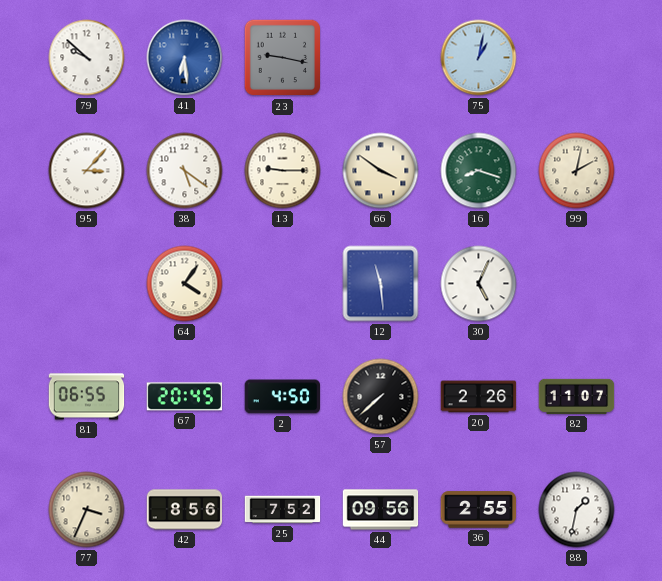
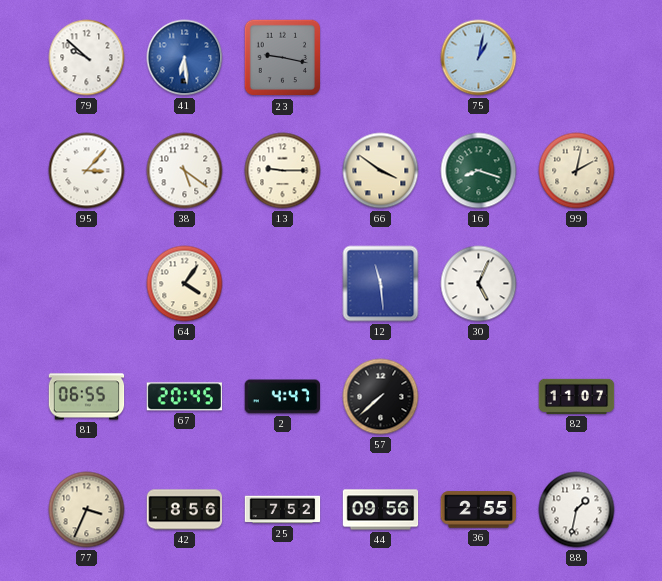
2: 4:50 -> 4:47 (283, 397)
20: 2:26 -> none (479, 397)
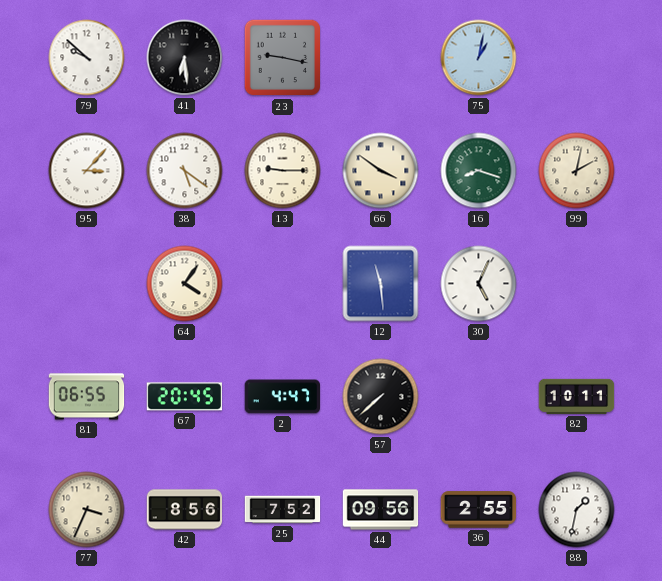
41 dial: blue -> black (185, 58)
82: 11:07 -> 10:11 (577, 396)
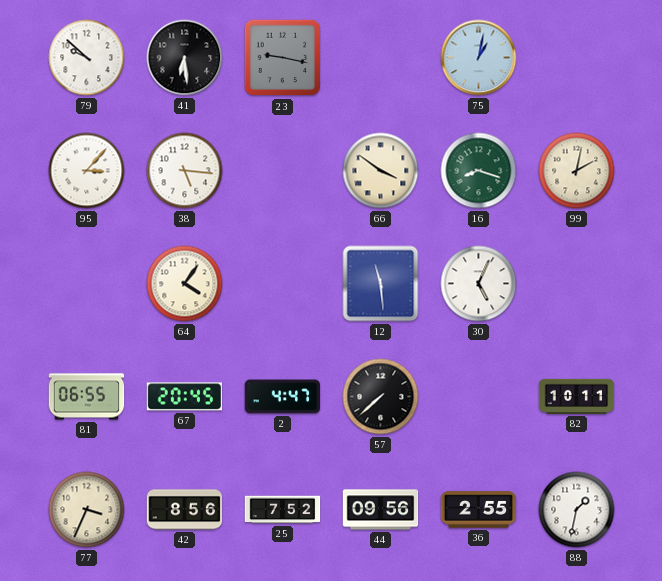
38: 5:21 -> 5:16 (185, 171)
13: 9:15 -> none (283, 171)
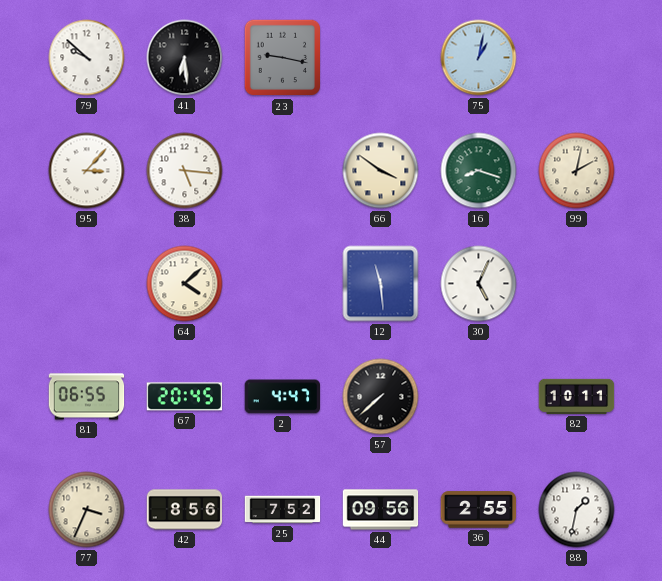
64: 4:06 -> 4:08 (185, 284)
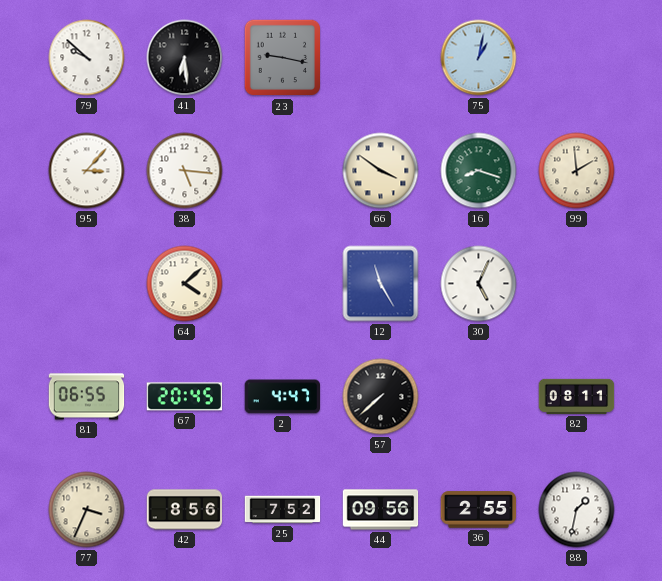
99: 2:02 -> 1:59 (577, 171)
12: 11:29 -> 11:25 (381, 284)
82: 10:11 -> 08:11 (577, 396)
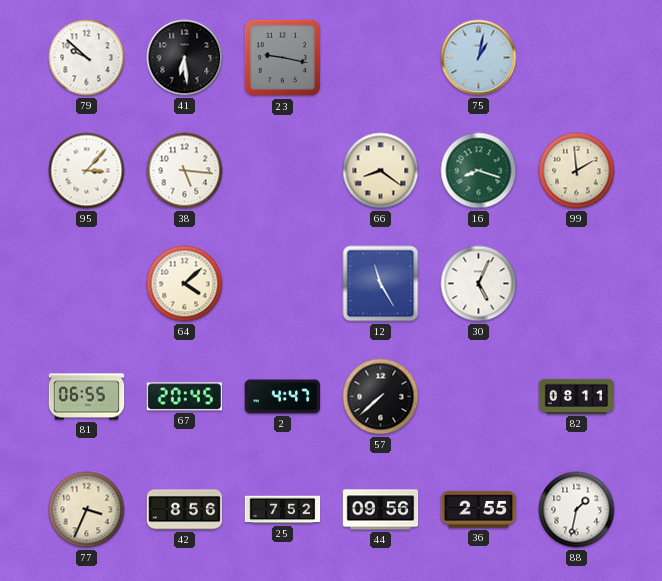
66: 3:51 -> 8:21 (381, 171)
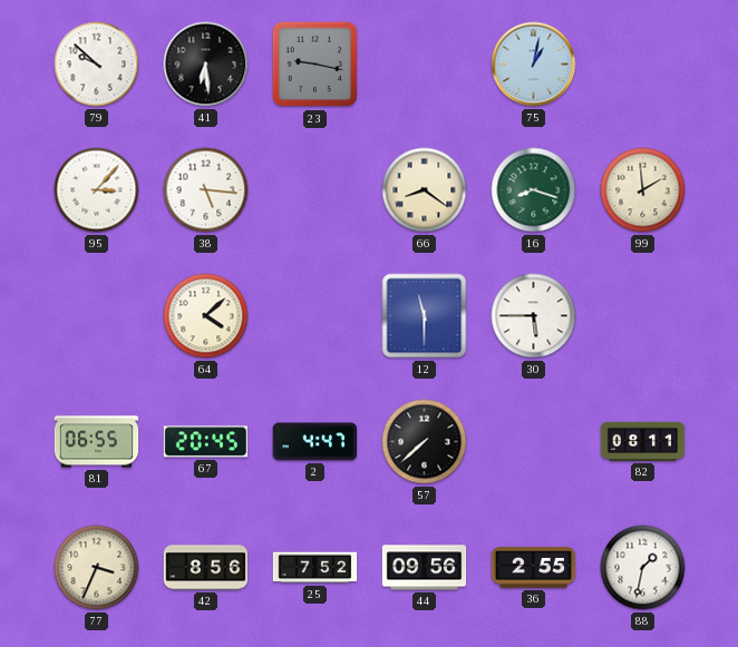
12: 11:25 -> 11:30 (425, 316)
30: 5:04 -> 5:45 (534, 316)
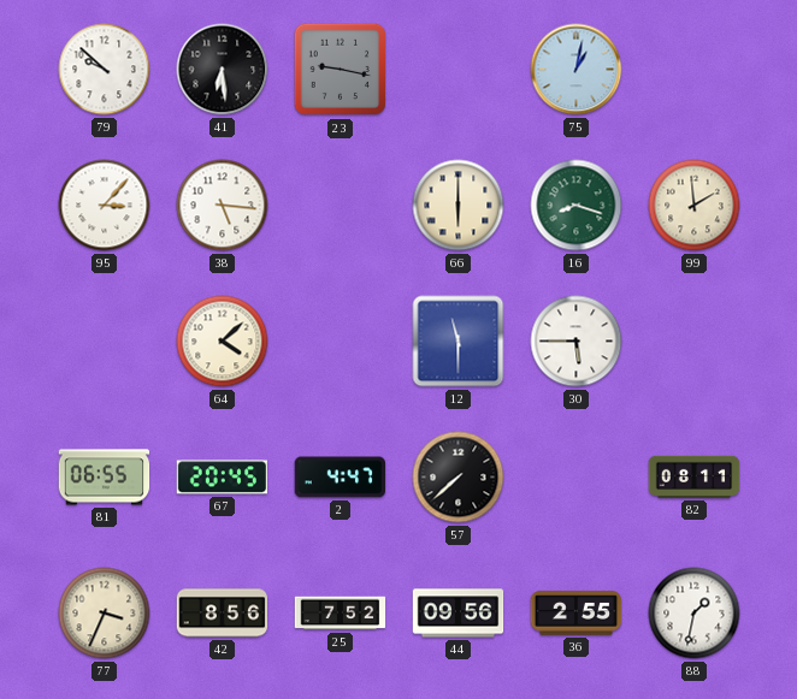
66: 8:21 -> 6:00 (459, 206)
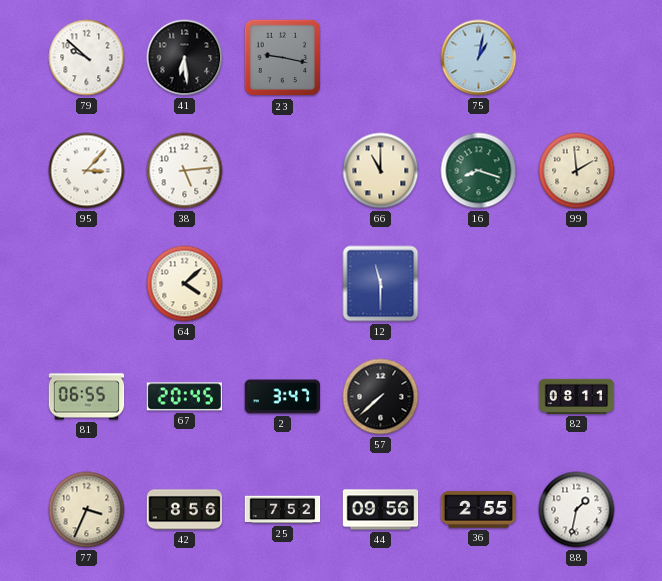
38: 5:16 -> 5:14 (185, 171)
66: 6:00 -> 11:00 (381, 171)
30: 5:45 -> none (577, 342)
2: 4:47 -> 3:47 (283, 397)
